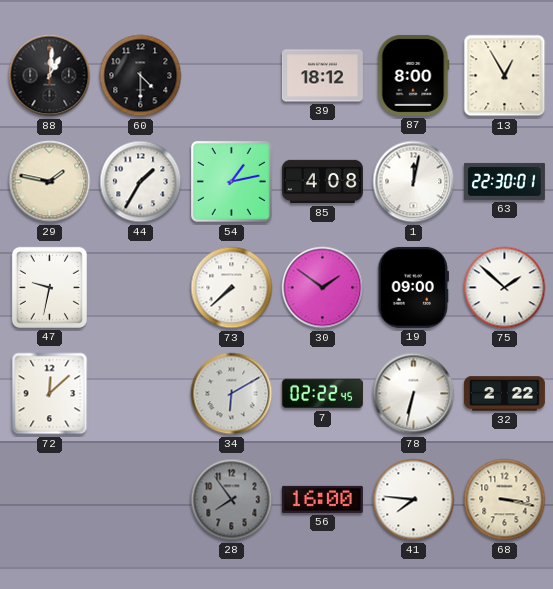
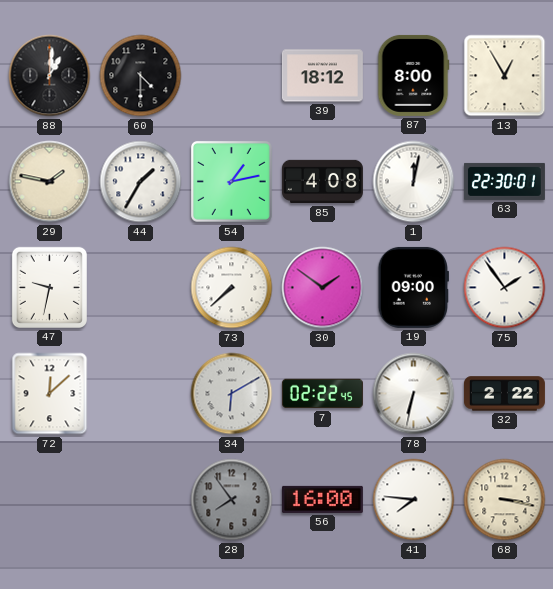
75: 1:52 -> 1:54 (505, 288)
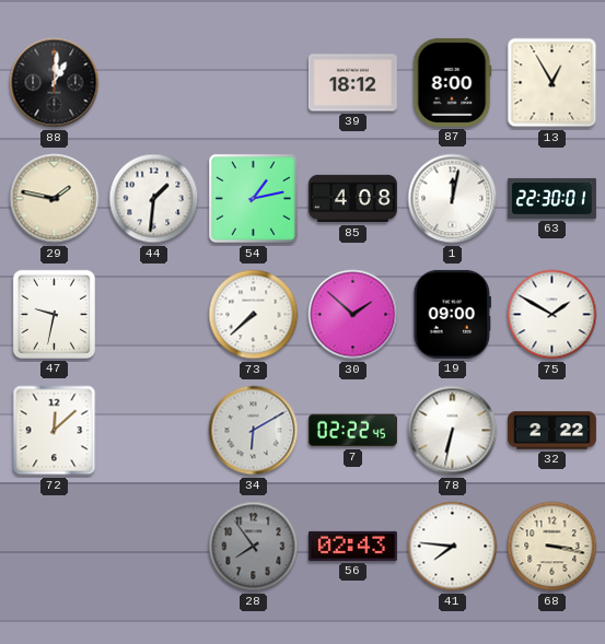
60: 4:30 -> none (141, 76)
44: 1:35 -> 1:31 (154, 199)
30: 1:51 -> 1:52 (353, 315)
75: 1:54 -> 1:50 (552, 315)
56: 16:00 -> 02:43 (352, 546)
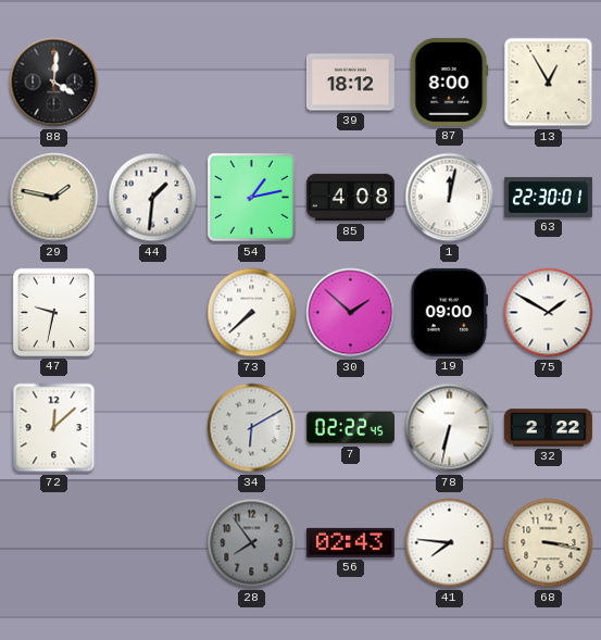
88: 1:01 -> 4:01 (54, 83)
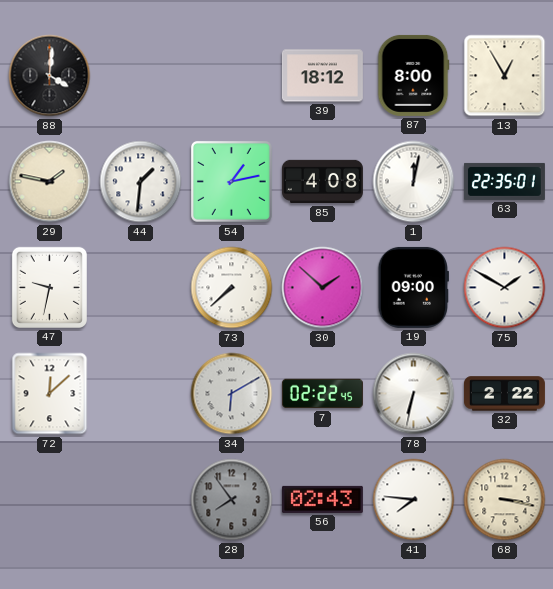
63: 22:30 -> 22:35 (504, 181)
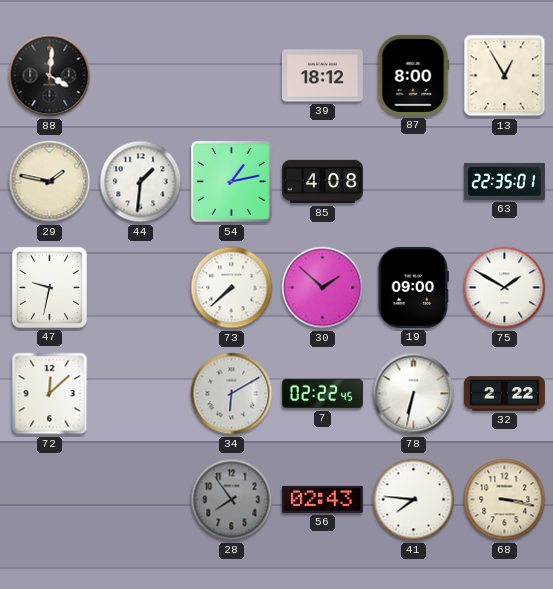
1: 12:02 -> none (414, 182)
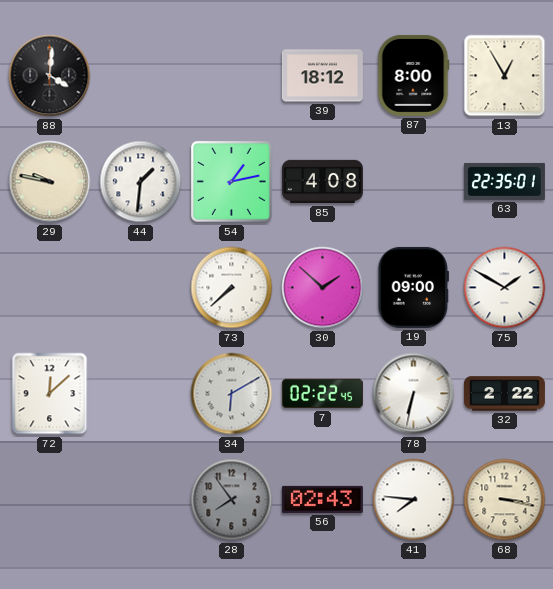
29: 1:47 -> 9:47 (50, 182)
47: 9:32 -> none (49, 287)
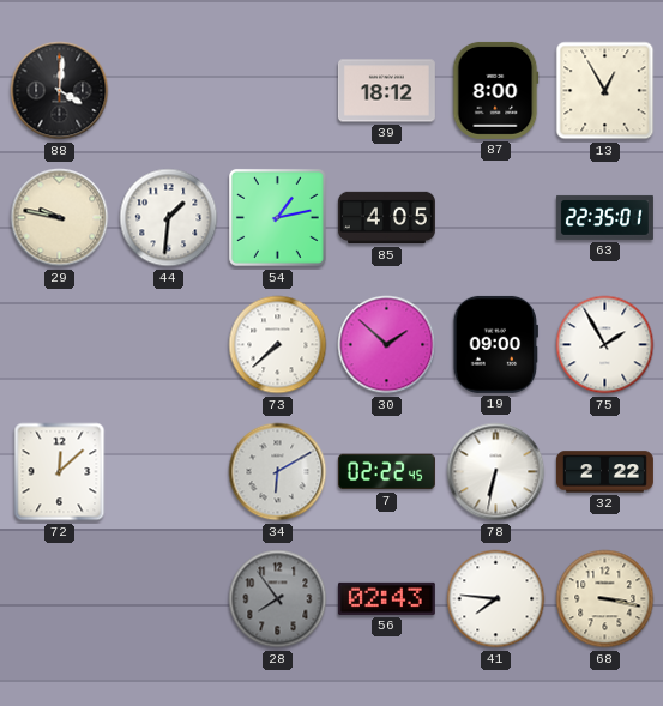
85: 4:08 -> 4:05 (386, 218)
75: 1:50 -> 1:55 (605, 345)
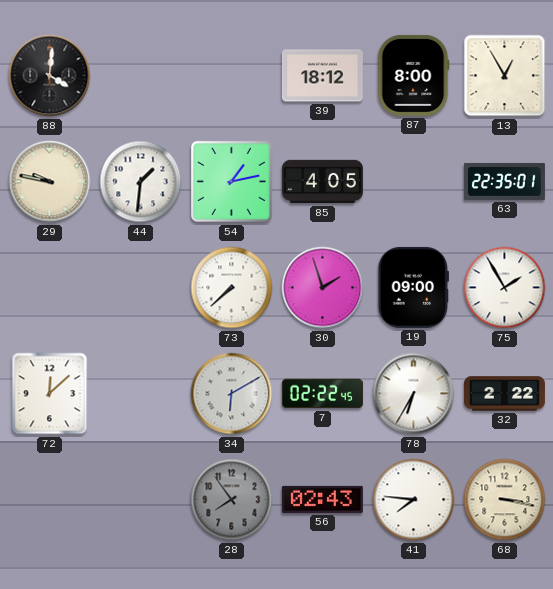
30: 1:52 -> 1:57 (323, 288)
78: 6:32 -> 6:35 (414, 394)
